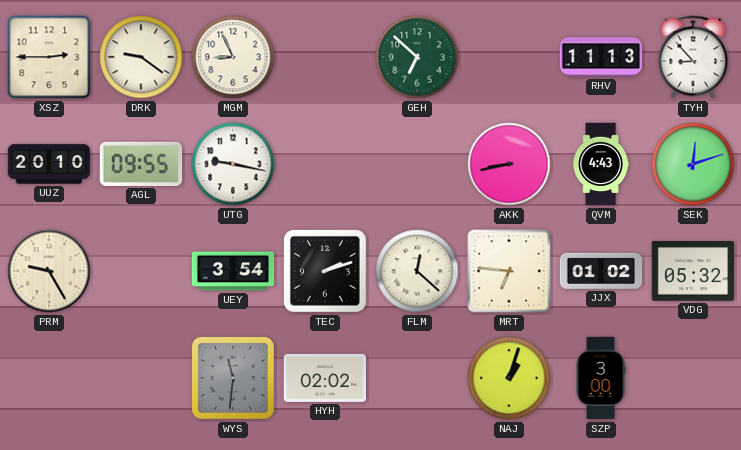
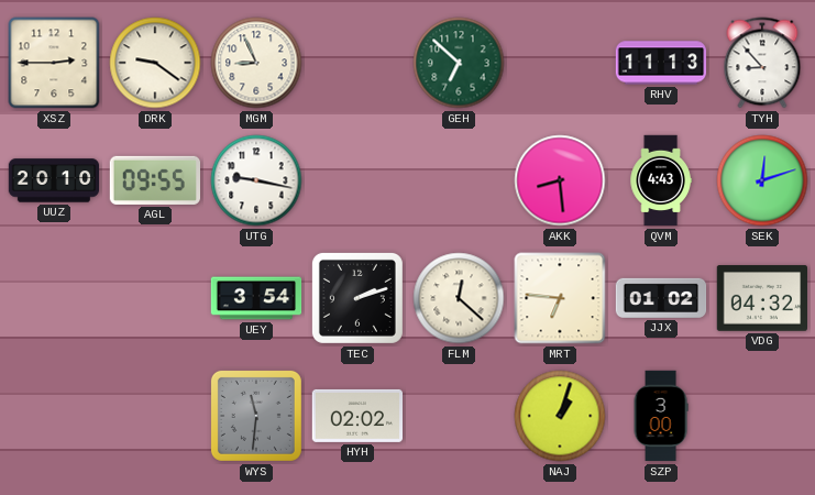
AKK: 8:43 -> 8:29 (560, 180)
PRM: 9:25 -> none (49, 271)
VDG: 05:32 -> 04:32 (761, 298)
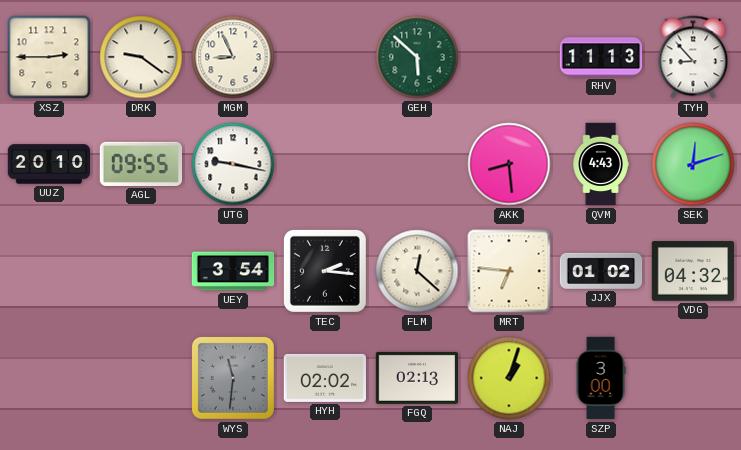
GEH: 6:52 -> 5:52 (417, 57)
TEC: 2:12 -> 2:16 (325, 271)
FGQ: none -> 02:13 (417, 378)
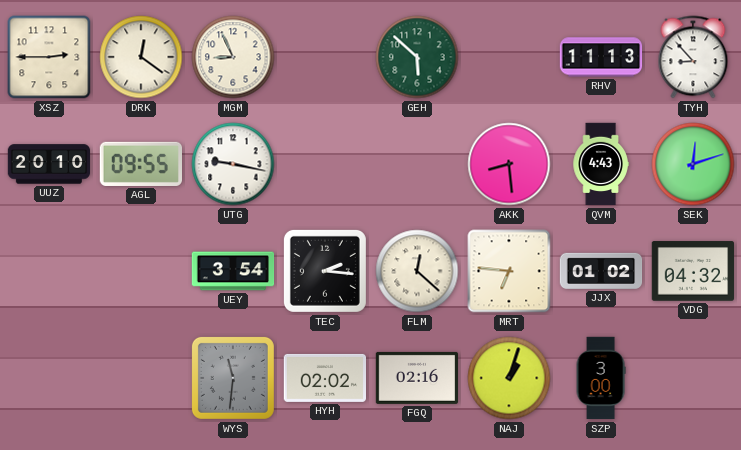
DRK: 9:21 -> 12:21 (141, 57)
FGQ: 02:13 -> 02:16 (417, 378)
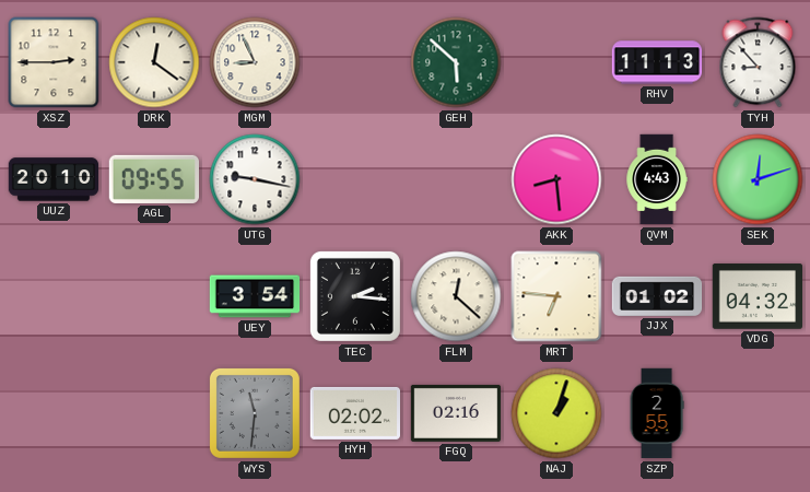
SZP: 3:00 -> 2:55 (657, 413)
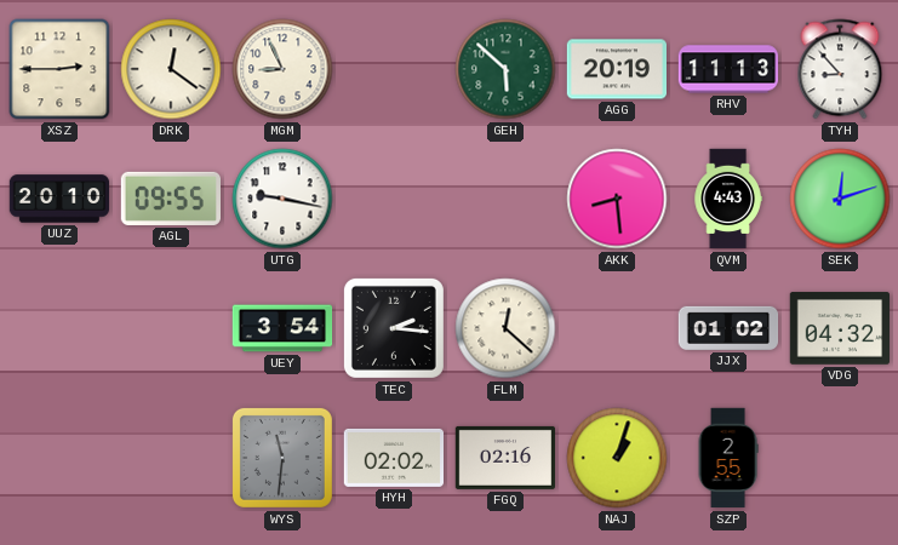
AGG: none -> 20:19 (617, 69)
MRT: 6:46 -> none (556, 296)
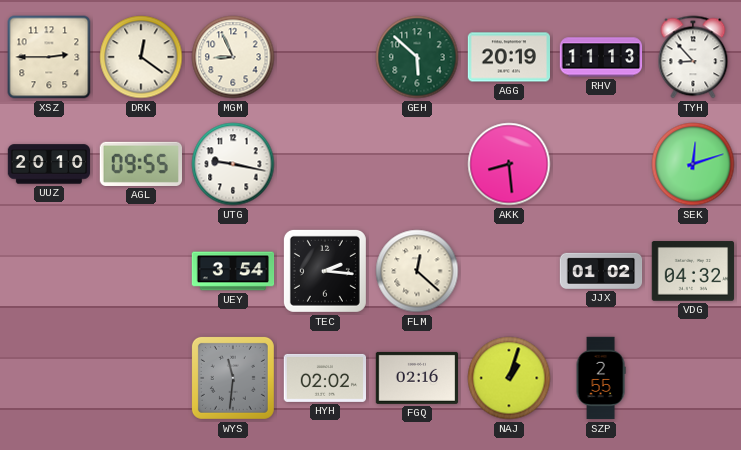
QVM: 4:43 -> none (728, 199)
